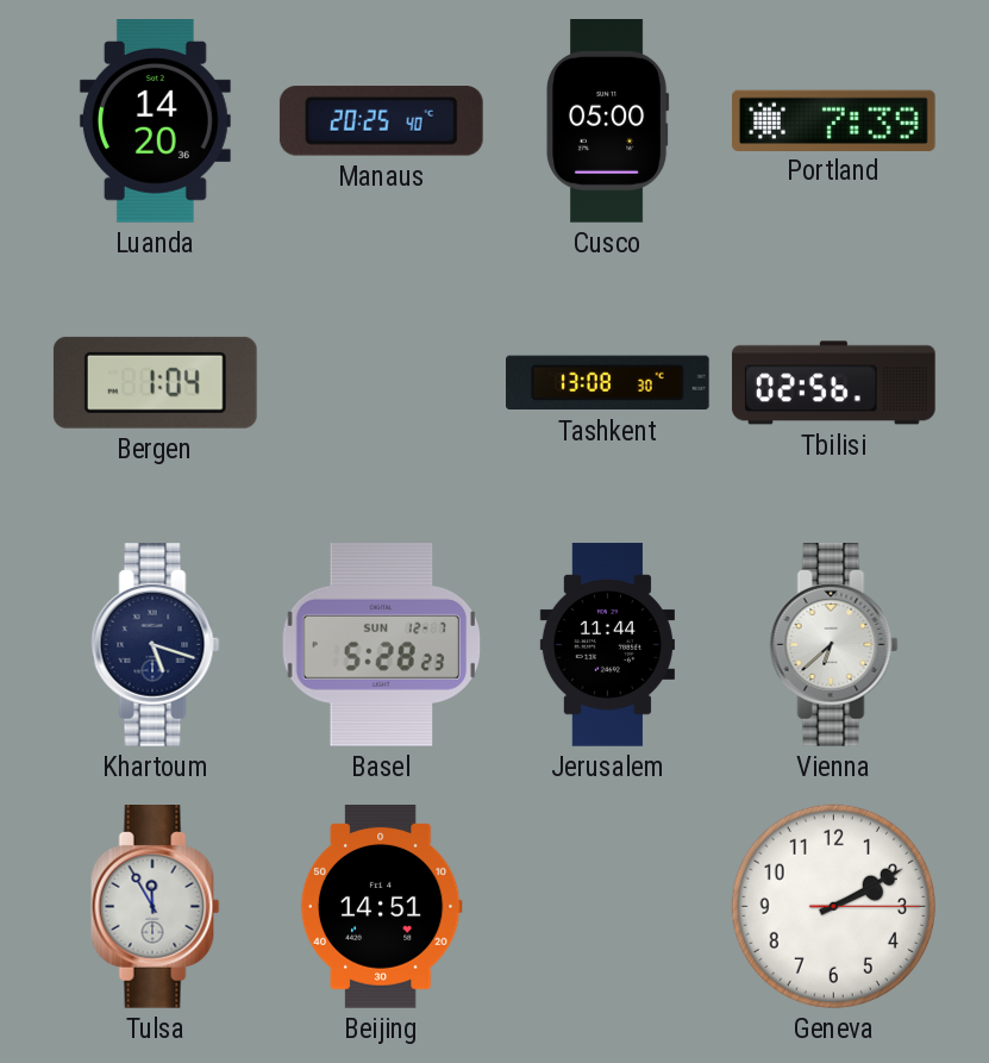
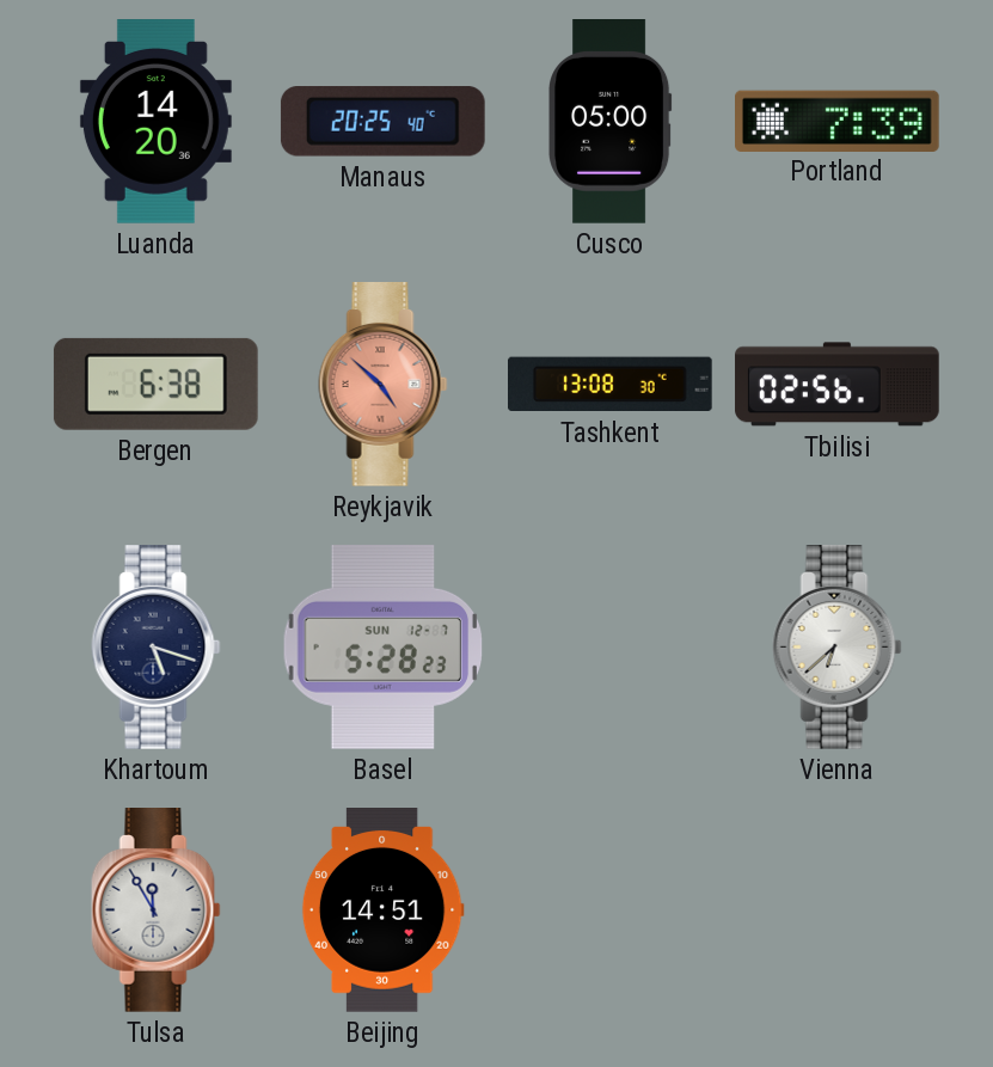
Bergen: 1:04 -> 6:38 (155, 384)
Reykjavik: none -> 4:52 (384, 385)
Jerusalem: 11:44 -> none (607, 645)
Geneva: 2:10 -> none (833, 906)
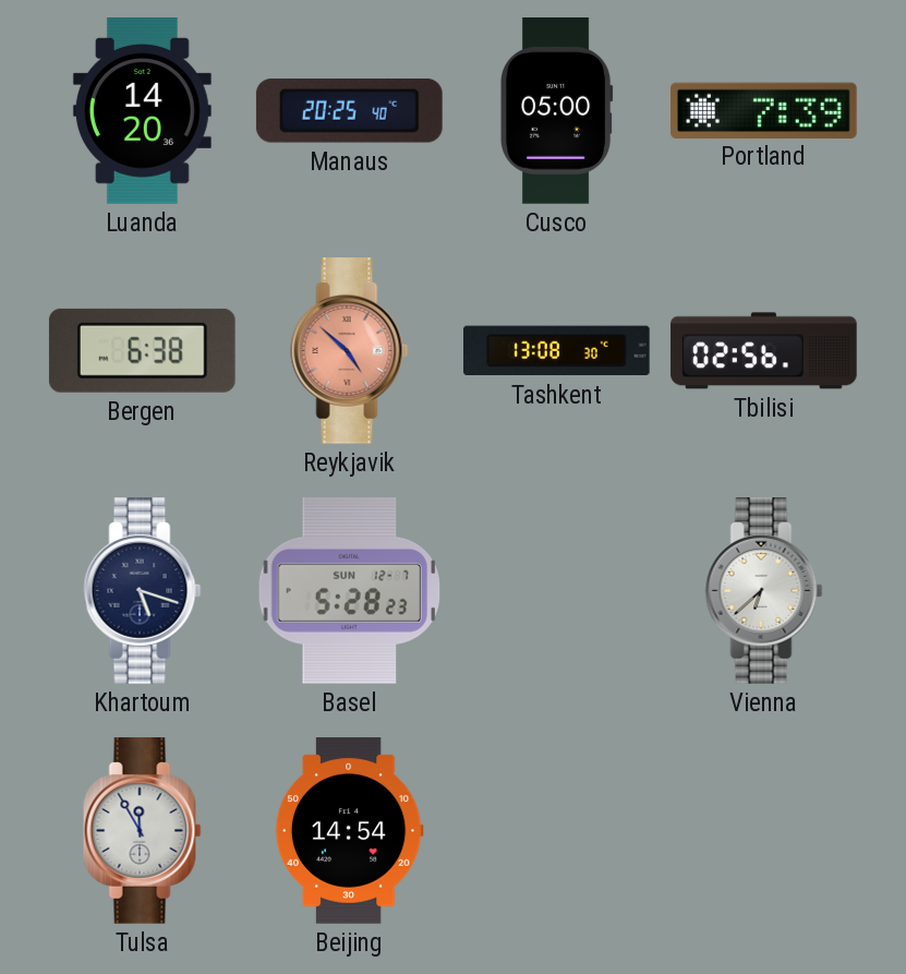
Beijing: 14:51 -> 14:54 (349, 831)
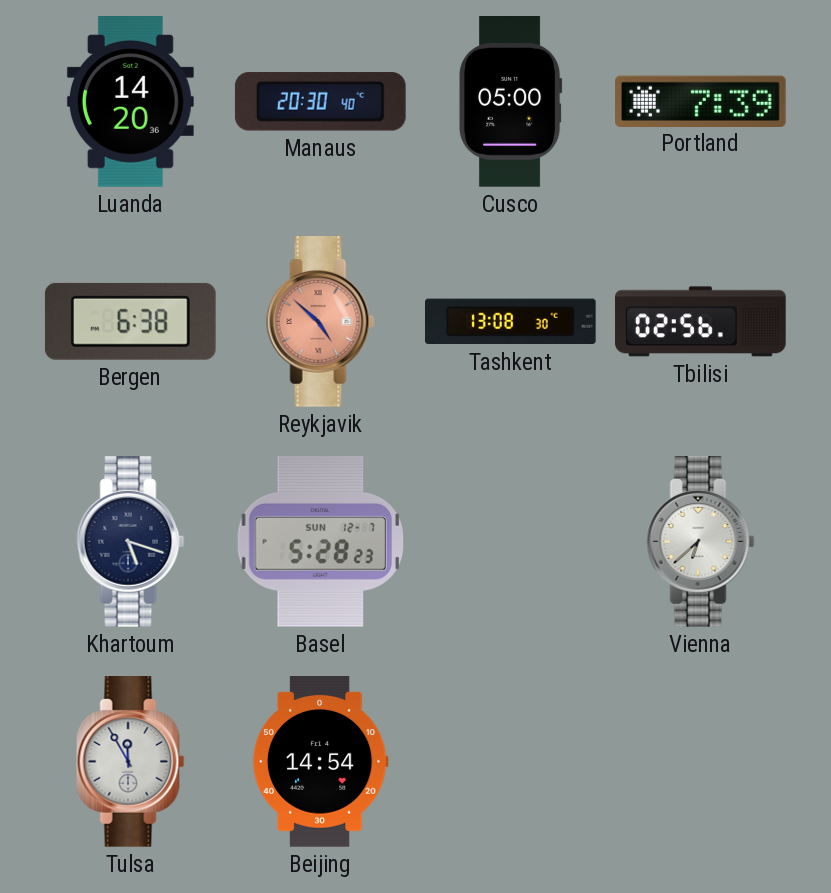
Manaus: 20:25 -> 20:30 (320, 102)
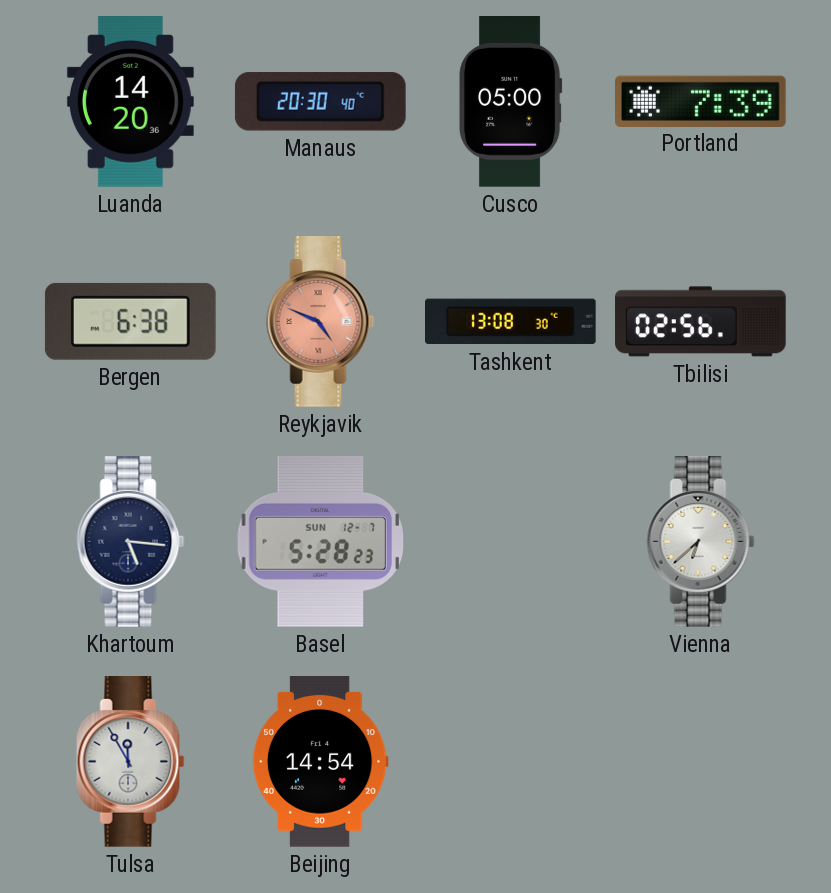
Reykjavik: 4:52 -> 4:49 (321, 322)
Khartoum: 5:18 -> 5:16 (131, 542)
